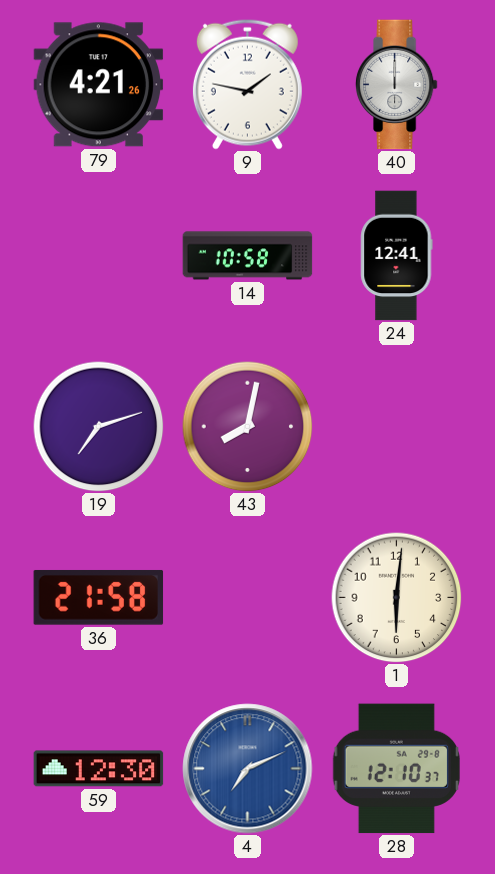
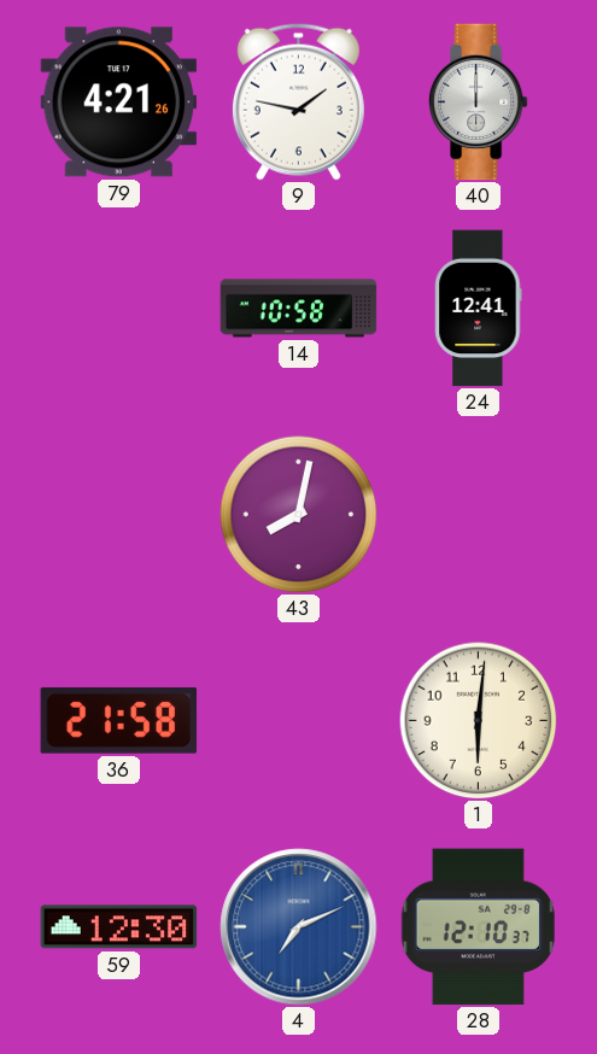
19: 7:12 -> none (99, 427)
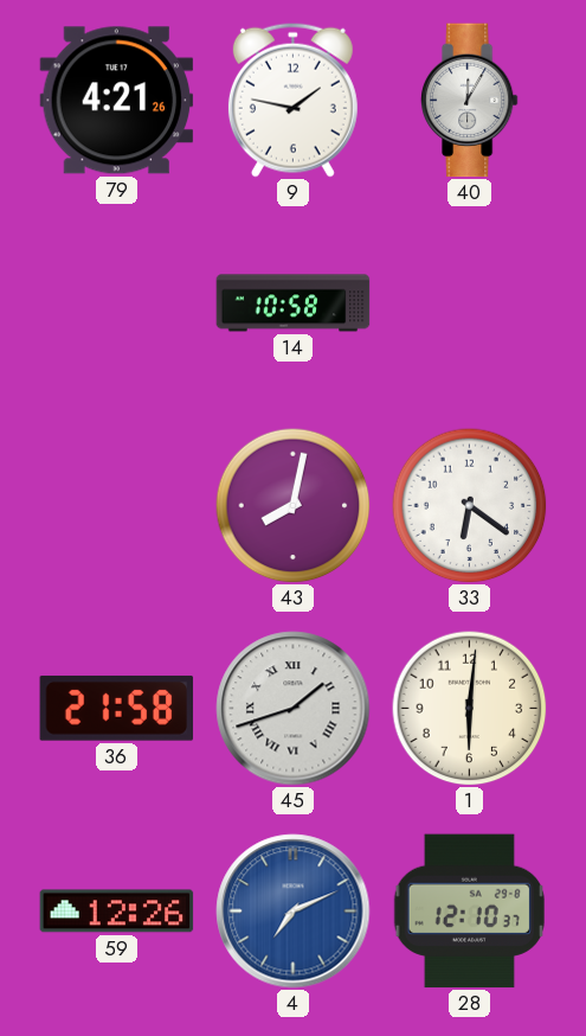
40: 12:00 -> 12:05 (469, 101)
24: 12:41 -> none (479, 309)
33: none -> 6:21 (470, 506)
45: none -> 1:42 (294, 709)
59: 12:30 -> 12:26 (117, 912)
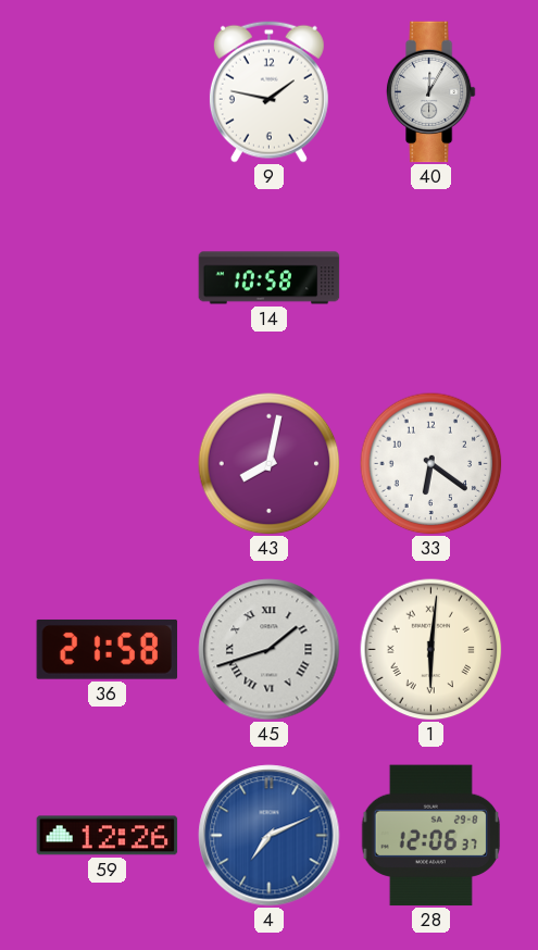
79: 4:21 -> none (117, 101)
1 numerals: Arabic -> Roman (431, 650)
28: 12:10 -> 12:06 (430, 836)
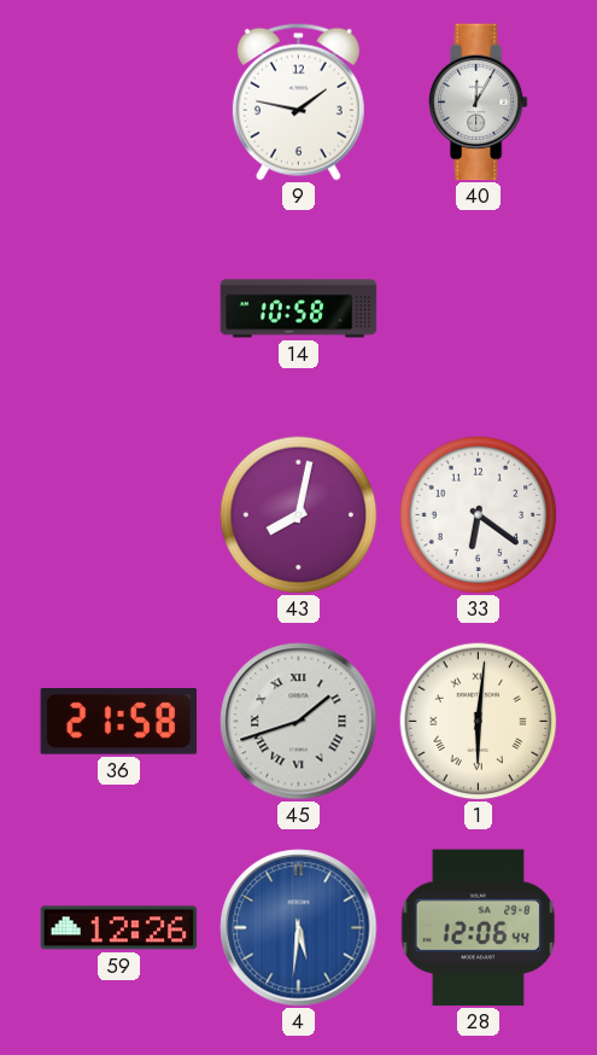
4: 7:11 -> 5:31 (299, 928)
28: 12:06:37 -> 12:06:44 (478, 928)
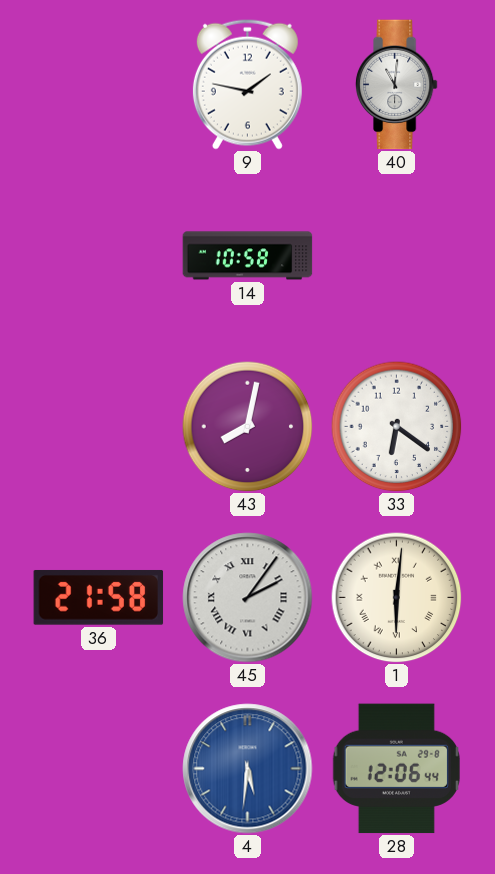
40: 12:05 -> 11:01 (396, 85)
45: 1:42 -> 2:06 (248, 598)
59: 12:26 -> none (119, 928)
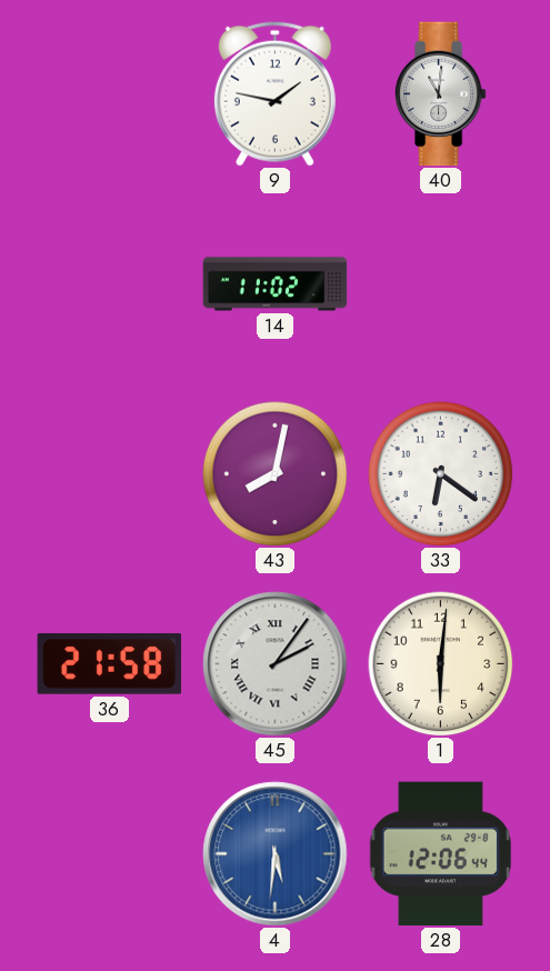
14: 10:58 -> 11:02 (276, 284)
1 numerals: Roman -> Arabic (441, 664)
